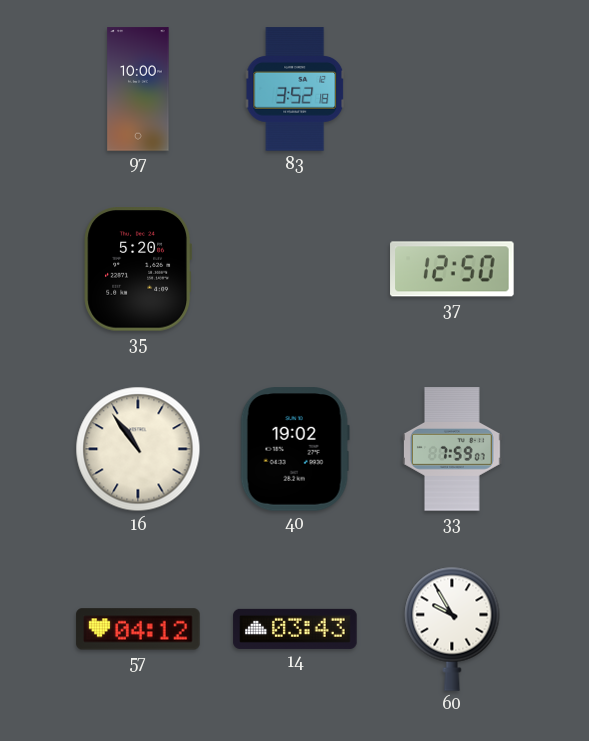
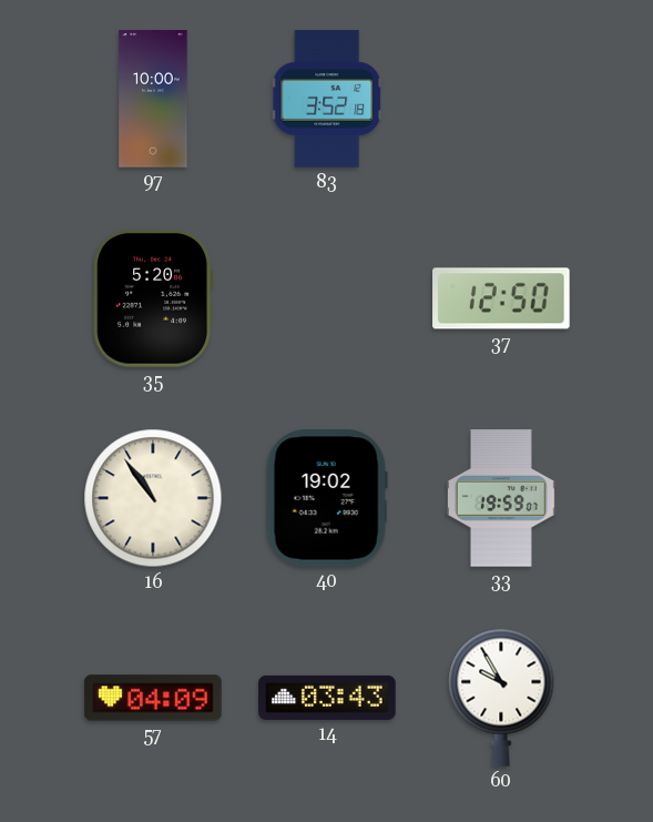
33: 7:59 -> 19:59 (501, 498)
57: 04:12 -> 04:09 (153, 698)
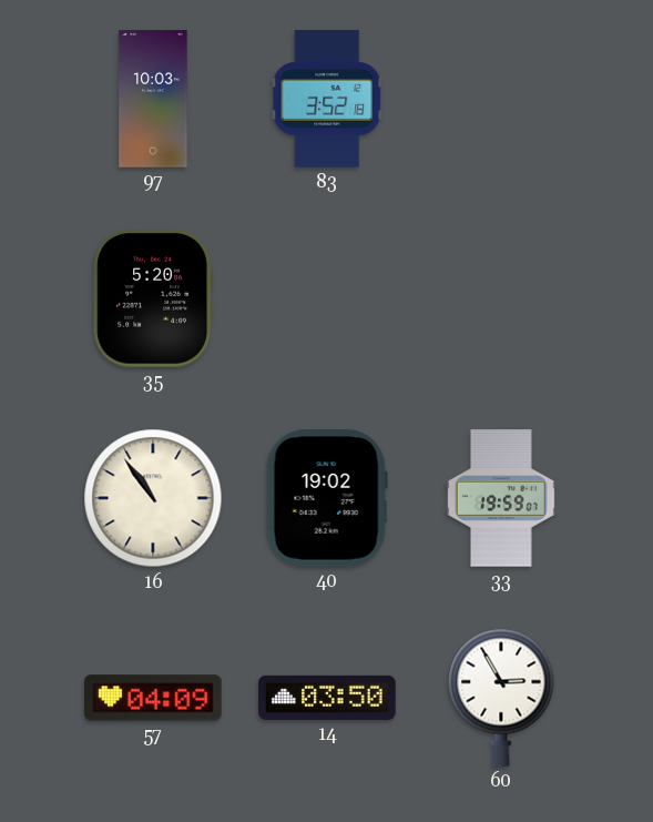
97: 10:00 -> 10:03 (153, 99)
37: 12:50 -> none (501, 298)
14: 03:43 -> 03:50 (327, 698)
60: 9:55 -> 2:55 (501, 698)
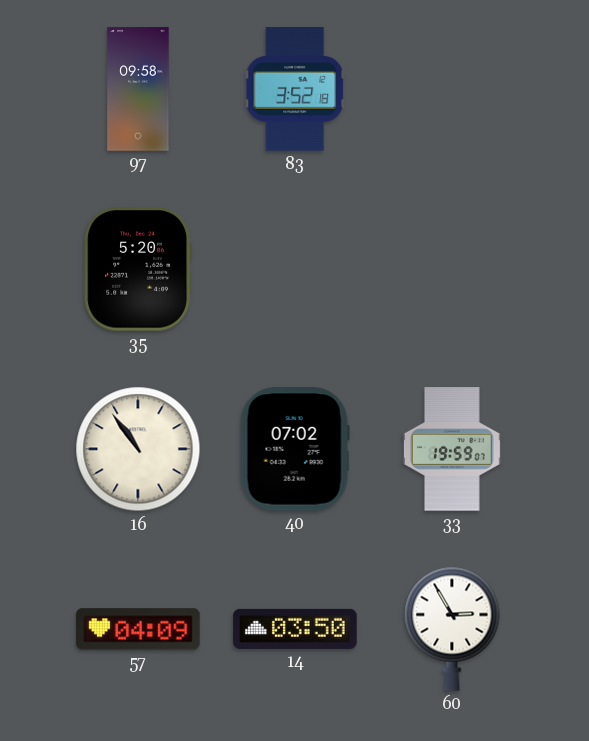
97: 10:03 -> 09:58 (138, 89)
40: 19:02 -> 07:02 (295, 449)
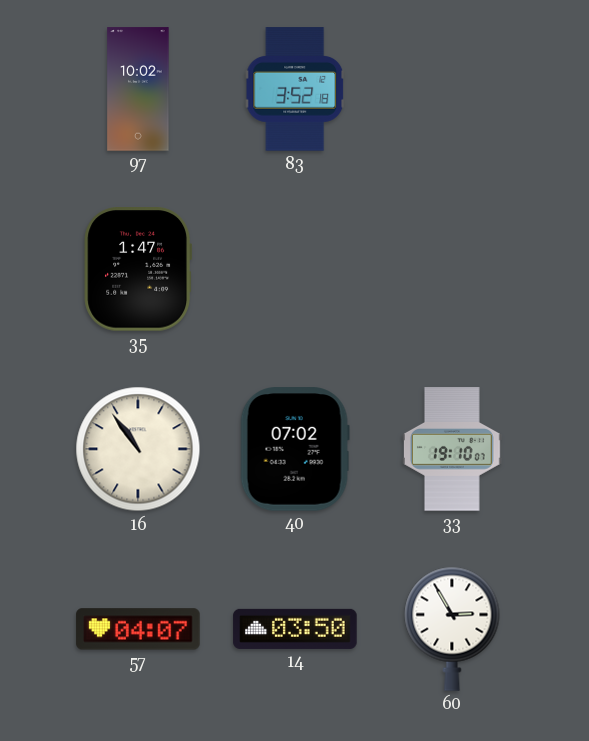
97: 09:58 -> 10:02 (138, 89)
35: 5:20 -> 1:47 (137, 269)
33: 19:59 -> 19:10 (452, 449)
57: 04:09 -> 04:07 (138, 629)
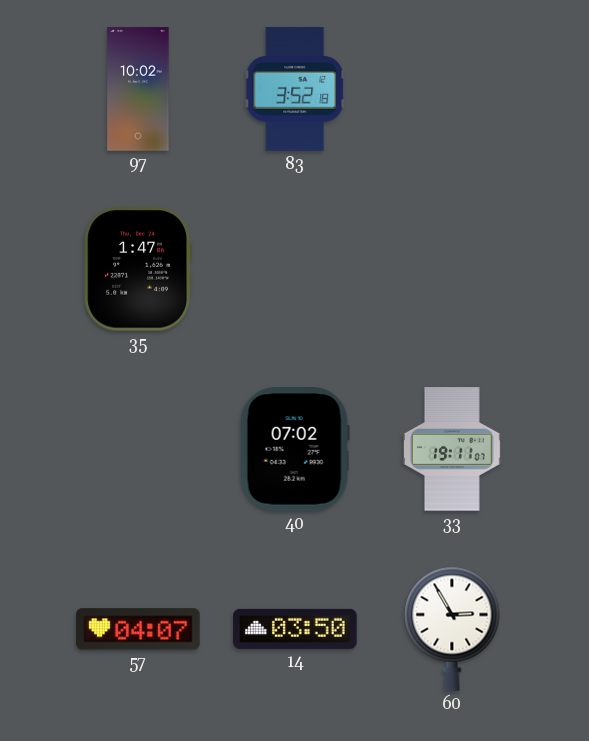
16: 10:54 -> none (138, 449)
33: 19:10 -> 19:11 (452, 449)
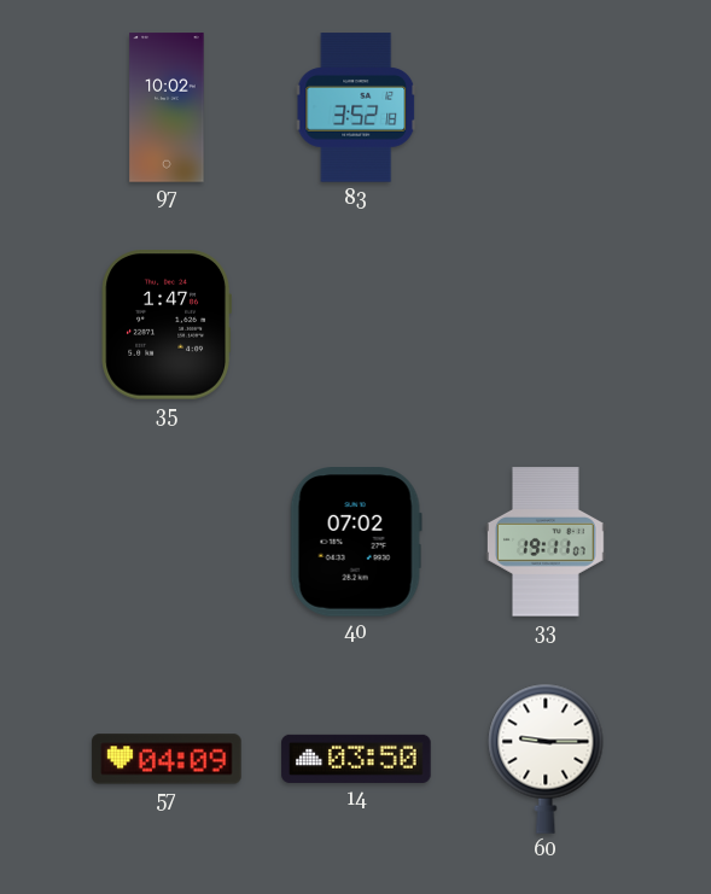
57: 04:07 -> 04:09 (167, 759)
60: 2:55 -> 9:15 (546, 759)
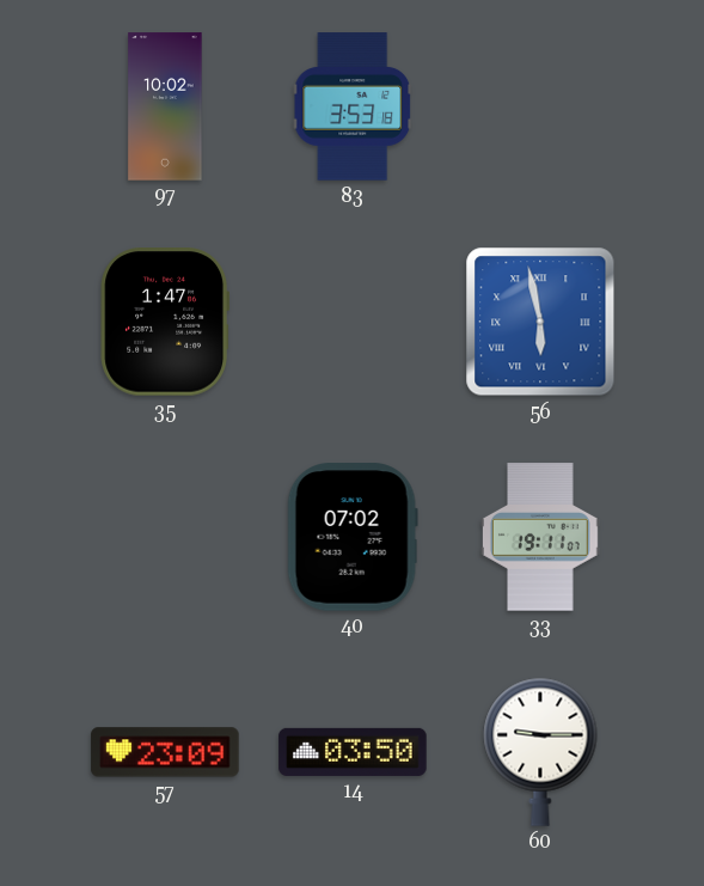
83: 3:52 -> 3:53 (353, 106)
56: none -> 5:58 (540, 322)
57: 04:09 -> 23:09 (165, 752)
